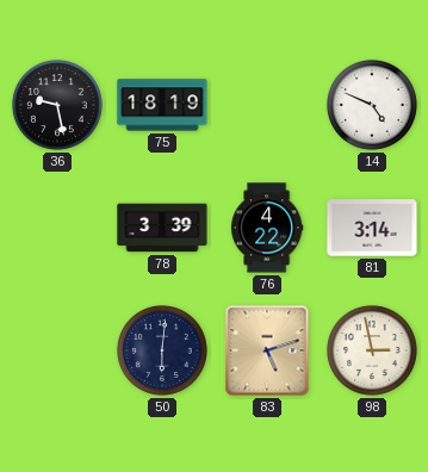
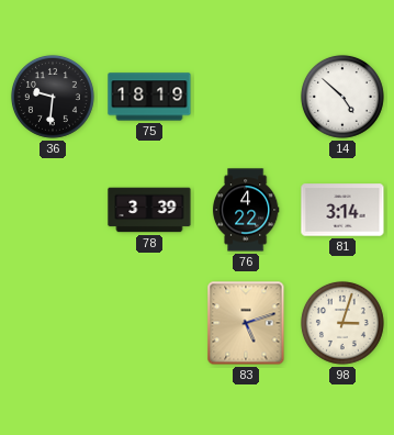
36: 9:28 -> 9:31 (53, 97)
14: 4:49 -> 4:52 (342, 97)
50: 6:01 -> none (162, 350)
98: 2:58 -> 3:03 (342, 323)
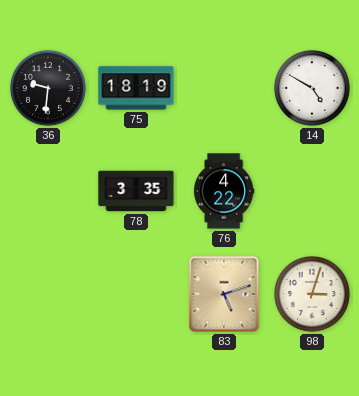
14: 4:52 -> 4:50 (312, 88)
78: 3:39 -> 3:35 (136, 191)
81: 3:14 -> none (342, 210)
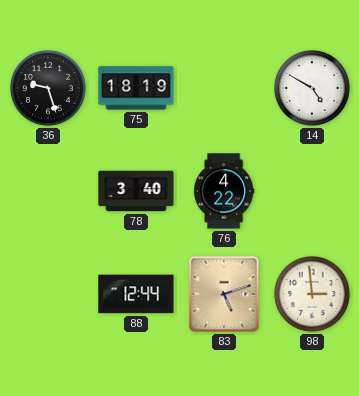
36: 9:31 -> 9:27 (48, 88)
78: 3:35 -> 3:40 (136, 191)
88: none -> 12:44 (136, 294)
98: 3:03 -> 2:59 (312, 294)
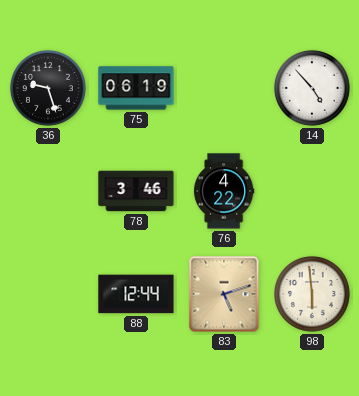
75: 18:19 -> 06:19 (136, 88)
14: 4:50 -> 4:53 (312, 88)
78: 3:40 -> 3:46 (136, 191)
98: 2:59 -> 5:59 (312, 294)
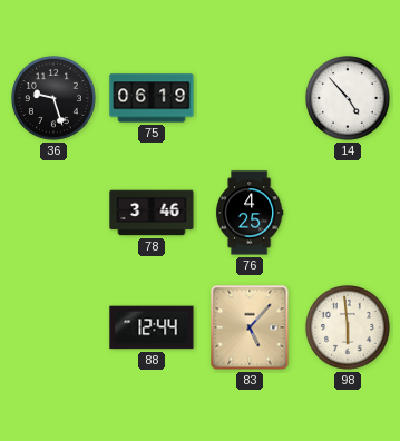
76: 4:22 -> 4:25 (250, 213)
83: 5:12 -> 5:07 (250, 327)
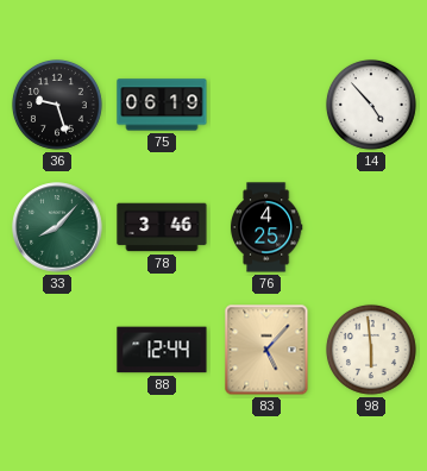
33: none -> 8:07 (57, 227)
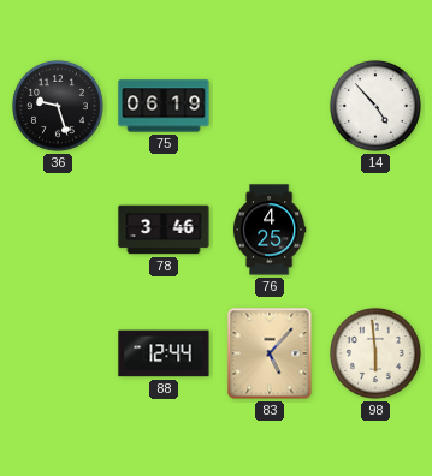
33: 8:07 -> none (57, 227)
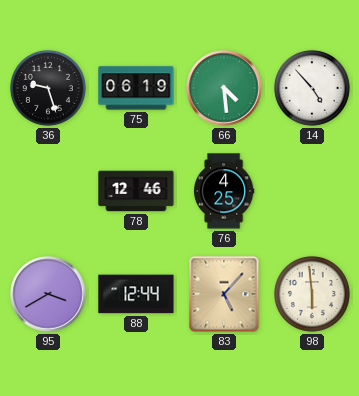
66: none -> 4:29 (224, 88)
78: 3:46 -> 12:46 (136, 191)
95: none -> 3:40 (48, 294)
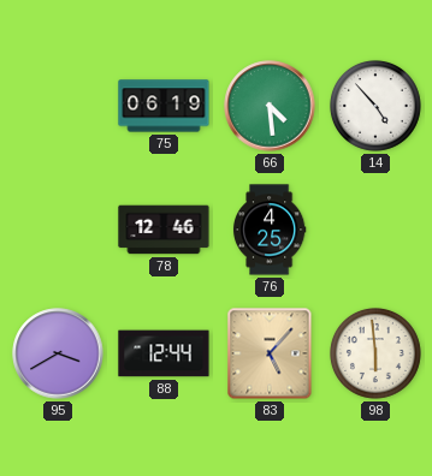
36: 9:27 -> none (48, 88)
